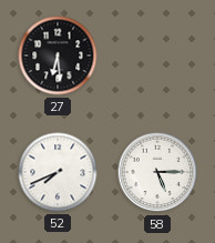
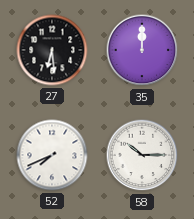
35: none -> 12:00 (142, 50)
58: 5:15 -> 10:15 (142, 155)
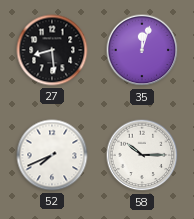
27: 6:29 -> 8:29 (52, 50)
35: 12:00 -> 12:03 (142, 50)
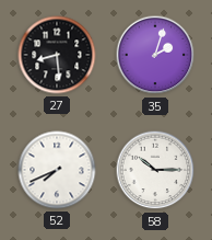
35: 12:03 -> 2:03 (155, 55)
